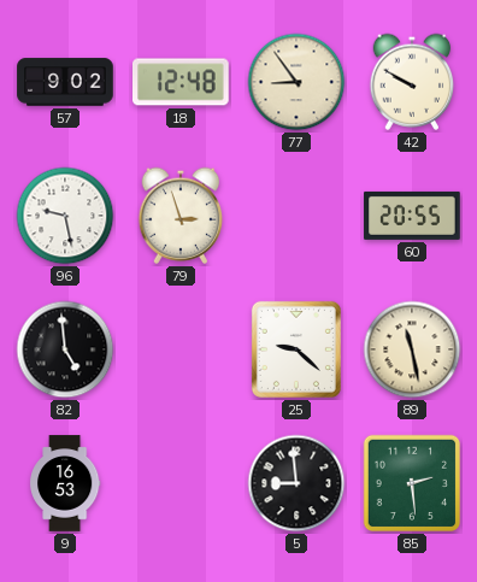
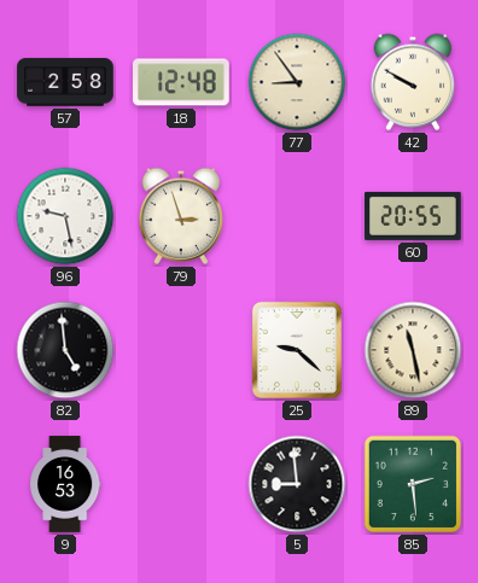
57: 9:02 -> 2:58 (65, 82)
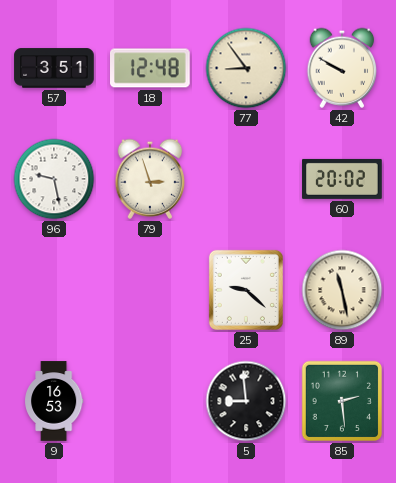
57: 2:58 -> 3:51 (54, 68)
60: 20:55 -> 20:02 (342, 179)
82: 4:59 -> none (65, 350)
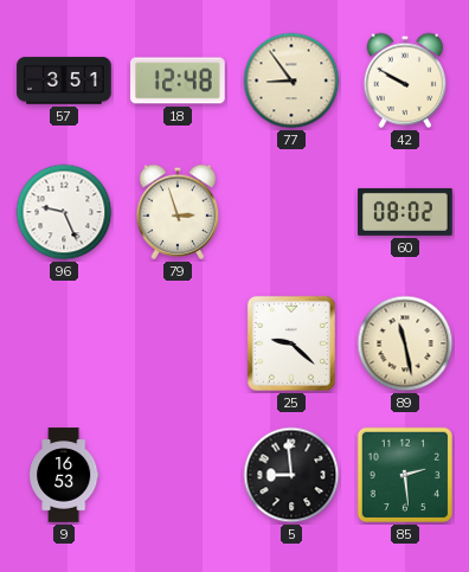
96: 9:28 -> 9:26 (64, 212)
60: 20:02 -> 08:02 (405, 212)
